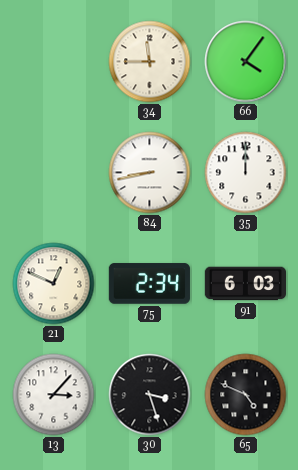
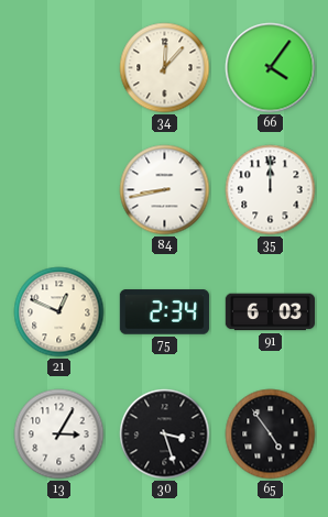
34: 11:45 -> 12:07 (165, 68)
13: 3:07 -> 3:05 (59, 435)
65: 4:49 -> 4:54 (271, 435)
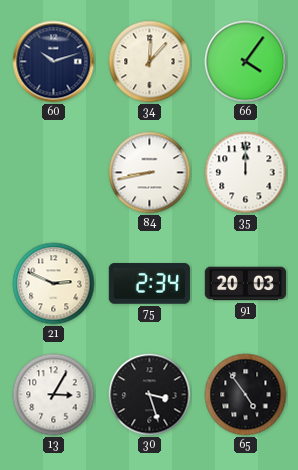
60: none -> 10:12 (54, 62)
21: 12:49 -> 2:49 (54, 284)
91: 6:03 -> 20:03 (245, 284)
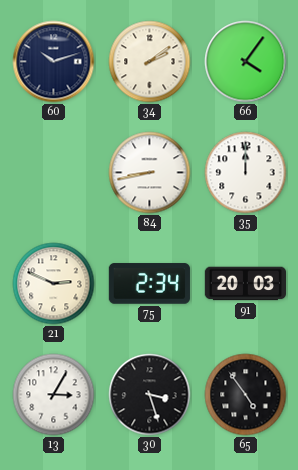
34: 12:07 -> 2:09 (150, 62)
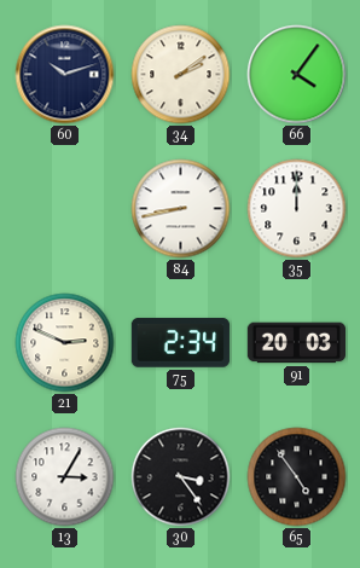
30: 3:27 -> 3:24 (181, 477)
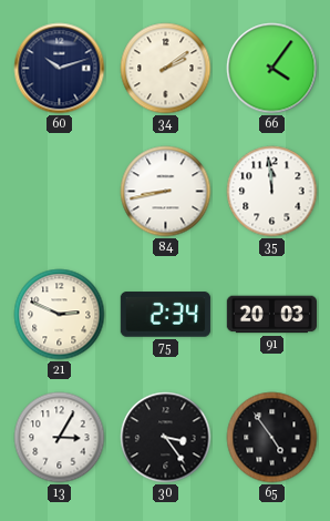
35: 12:00 -> 11:59 (272, 192)
